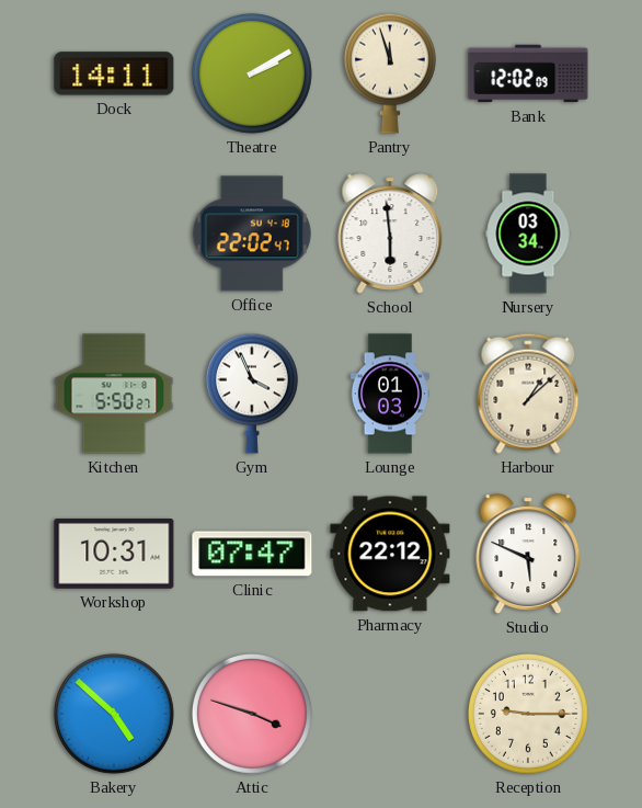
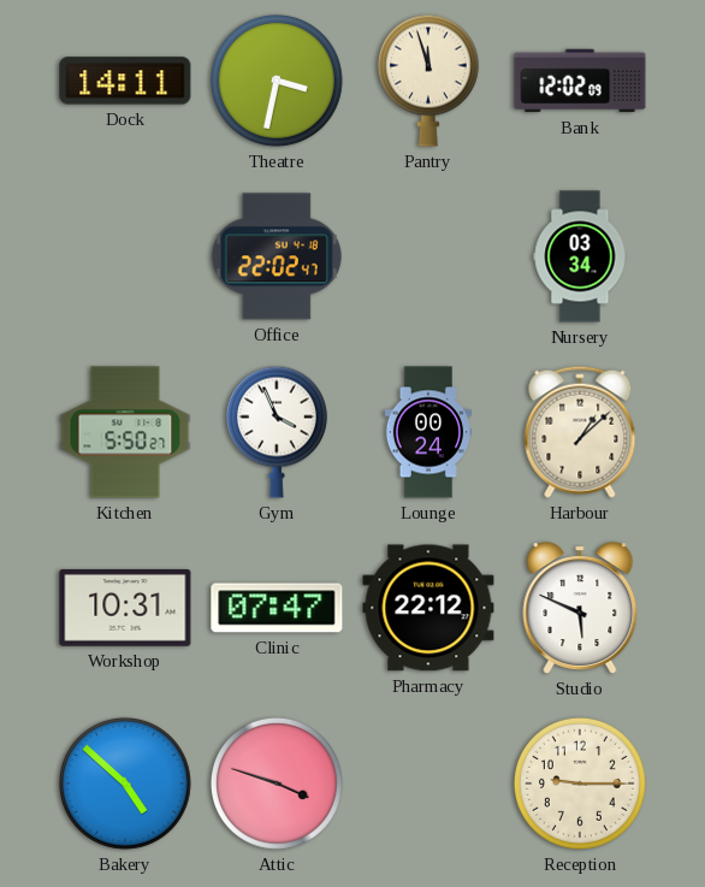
Theatre: 2:10 -> 3:32 (277, 81)
School: 5:59 -> none (390, 234)
Lounge: 01:03 -> 00:24 (427, 432)
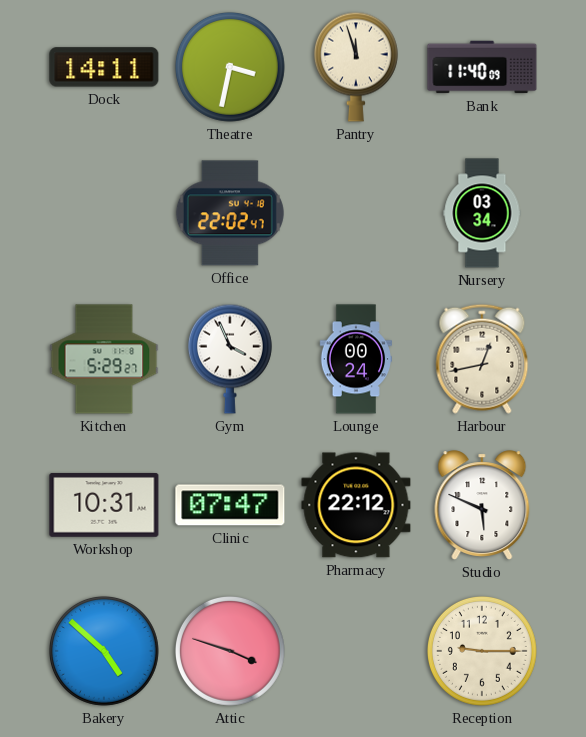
Bank: 12:02 -> 11:40 (482, 67)
Kitchen: 5:50 -> 5:29 (104, 359)
Harbour: 1:08 -> 12:43 (482, 359)
